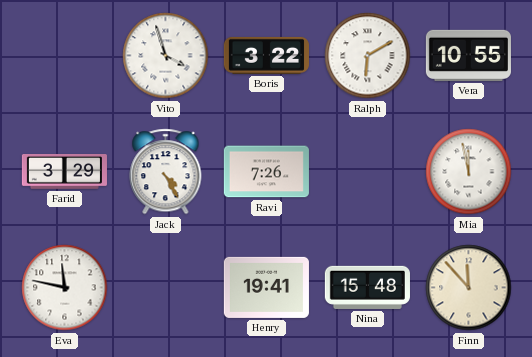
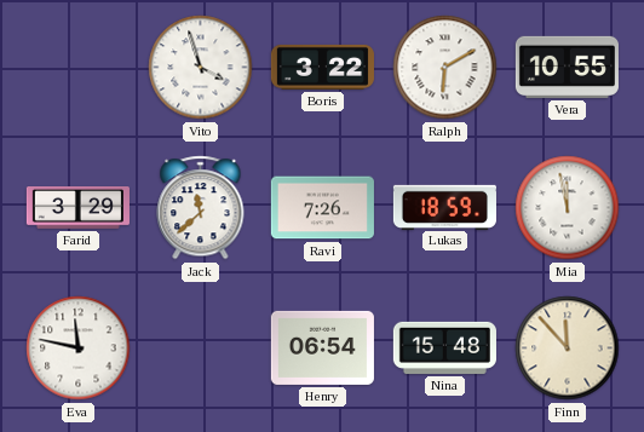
Jack: 4:25 -> 11:38 (201, 208)
Lukas: none -> 18:59 (444, 207)
Henry: 19:41 -> 06:54 (322, 347)
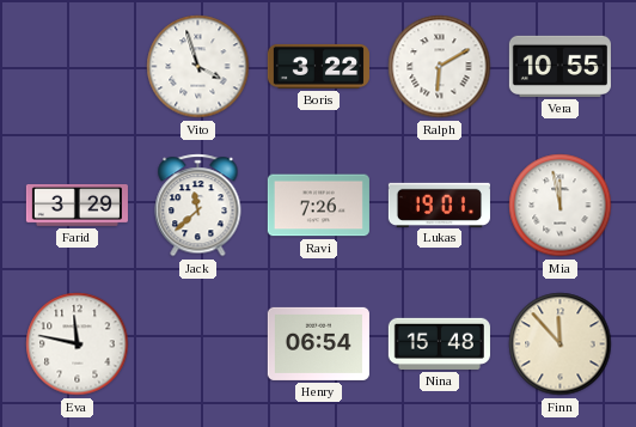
Lukas: 18:59 -> 19:01 (439, 205)
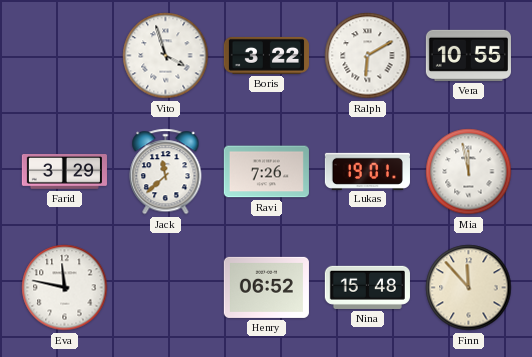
Henry: 06:54 -> 06:52 (266, 287)
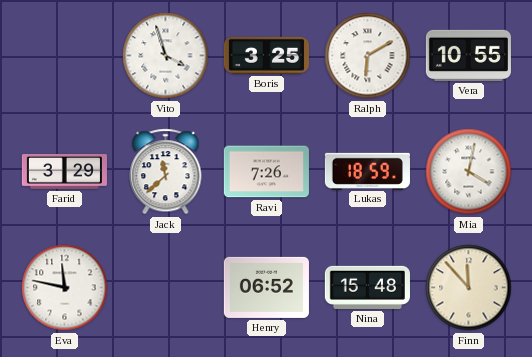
Boris: 3:22 -> 3:25 (266, 55)
Lukas: 19:01 -> 18:59 (367, 171)
Mia: 11:58 -> 4:02 (469, 172)
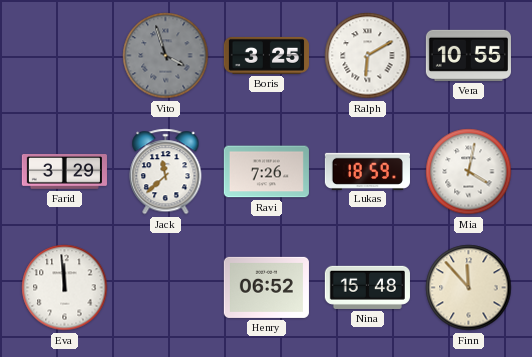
Vito dial: white -> grey (166, 56)
Eva: 11:47 -> 11:59 (65, 288)
